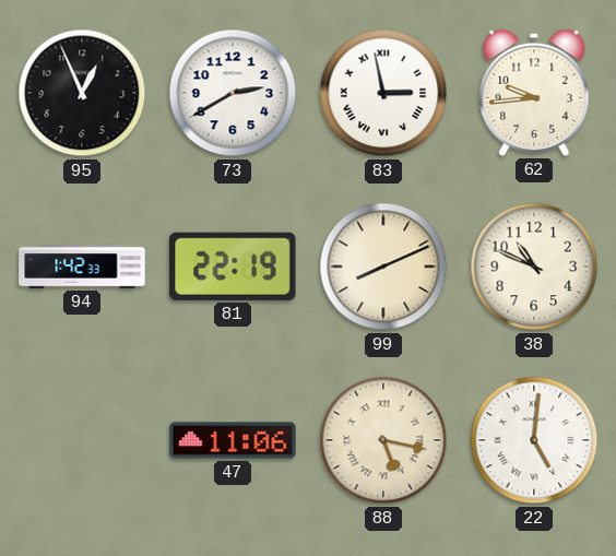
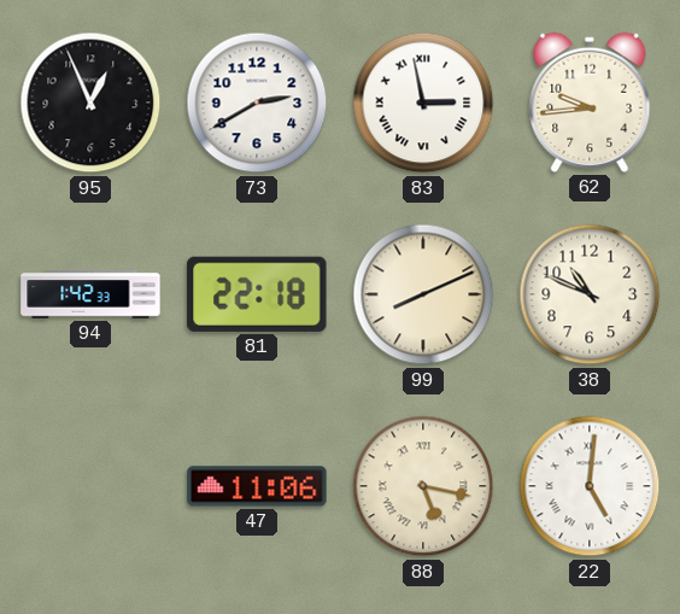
81: 22:19 -> 22:18 (257, 294)
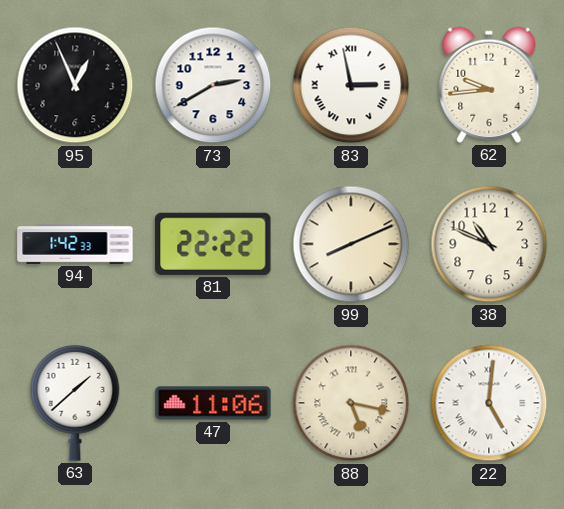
81: 22:18 -> 22:22 (213, 244)
63: none -> 1:38 (75, 403)
